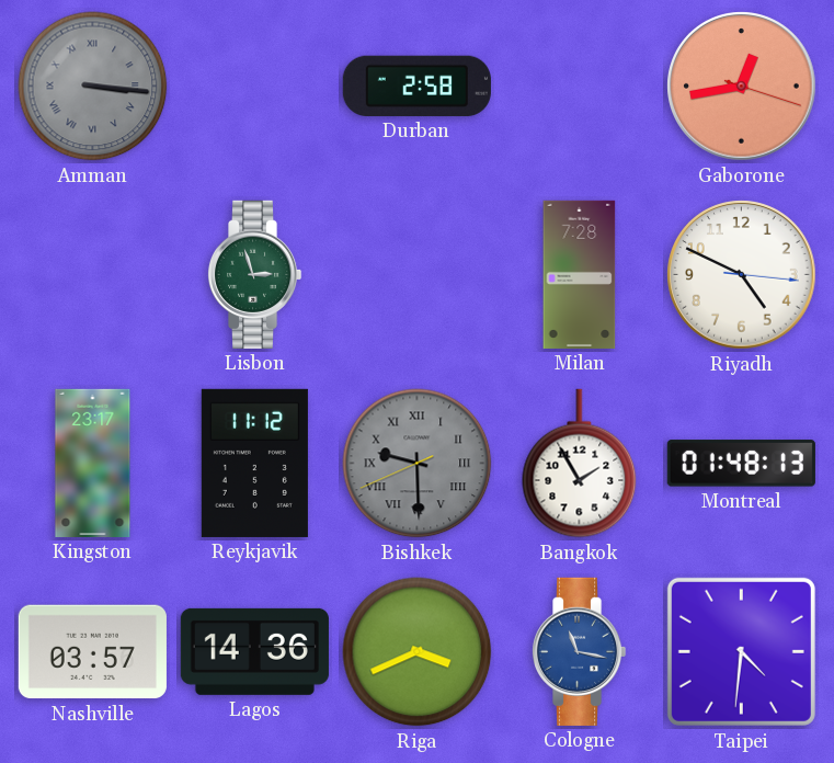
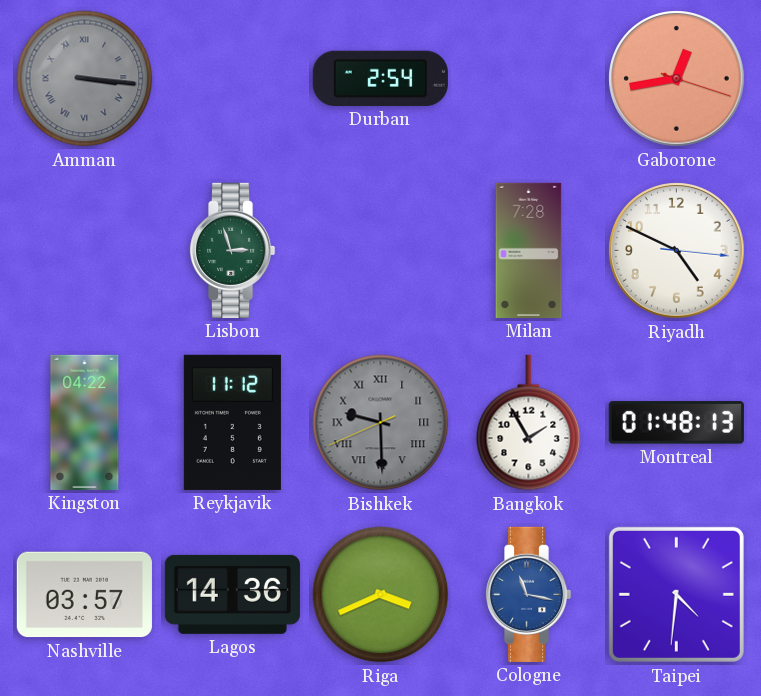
Durban: 2:58 -> 2:54 (380, 78)
Kingston: 23:17 -> 04:22 (85, 422)
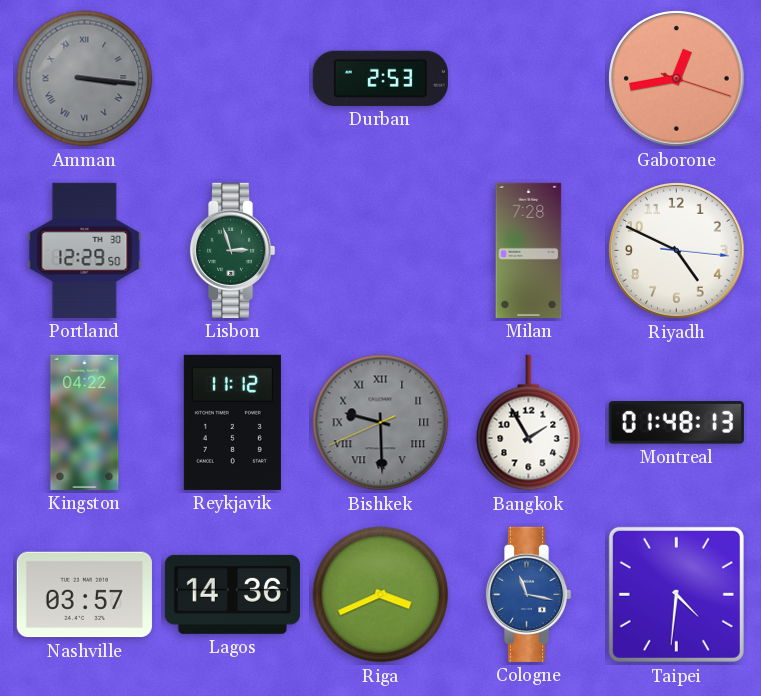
Durban: 2:54 -> 2:53 (380, 78)
Portland: none -> 12:29 (85, 250)
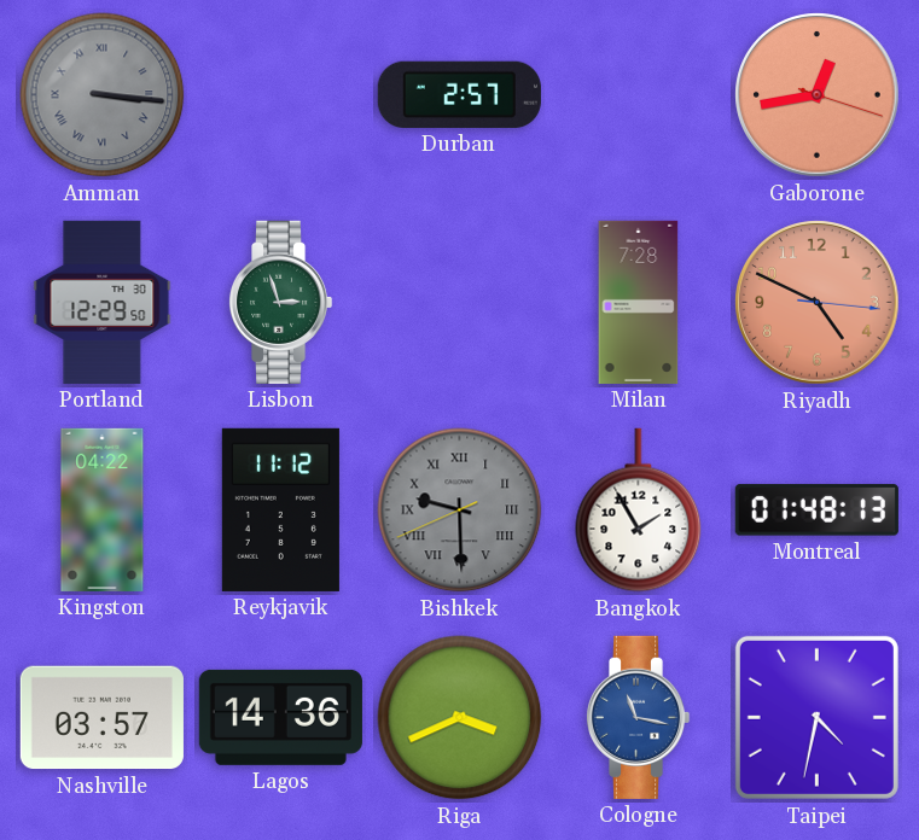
Durban: 2:53 -> 2:57 (459, 94)
Riyadh dial: white -> salmon (818, 303)
Taipei: 4:31 -> 4:32 (816, 717)
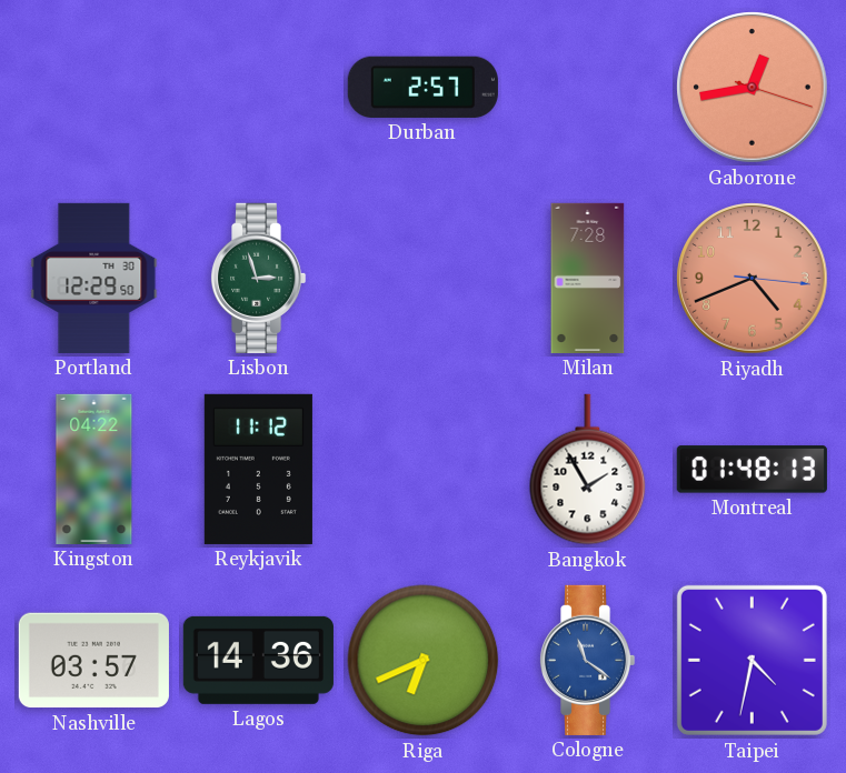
Amman: 3:16 -> none (103, 95)
Riyadh: 4:49 -> 4:41 (753, 279)
Bishkek: 9:29 -> none (460, 511)
Riga: 3:41 -> 6:41 (424, 661)
Cologne: 11:17 -> 11:21 (587, 660)
